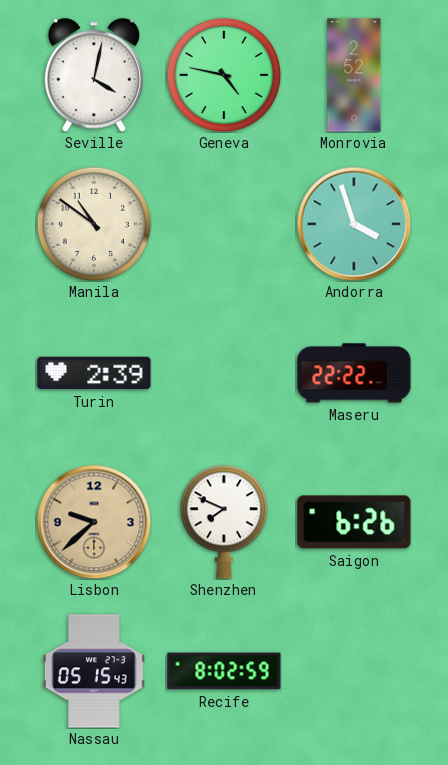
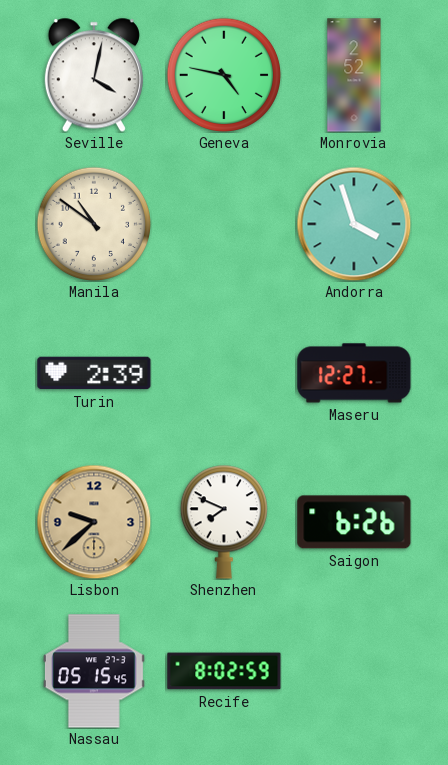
Maseru: 22:22 -> 12:27 (354, 373)
Nassau: 05:15:43 -> 05:15:45 (94, 671)
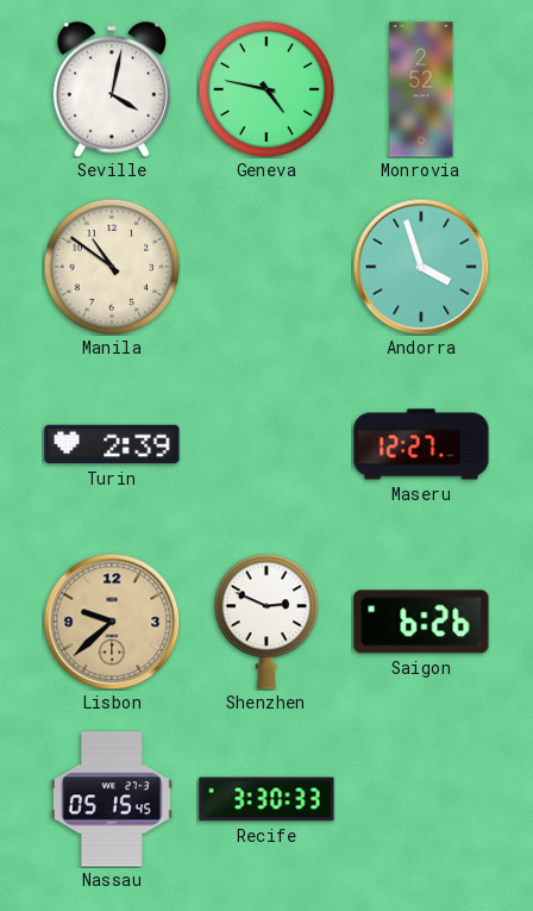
Shenzhen: 7:49 -> 2:49 (266, 622)
Recife: 8:02 -> 3:30 (266, 799)
